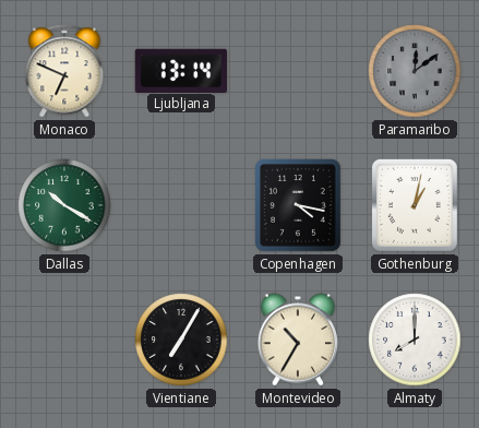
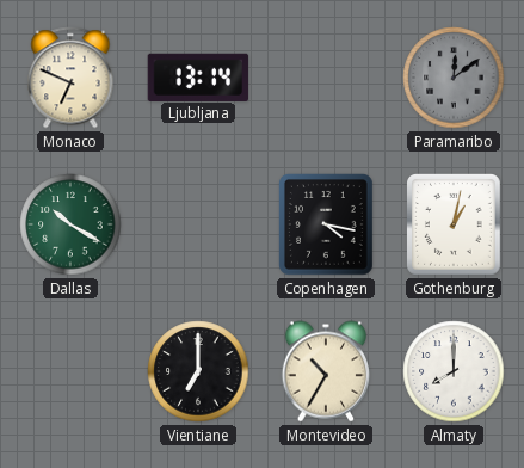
Vientiane: 7:05 -> 7:00 (198, 371)
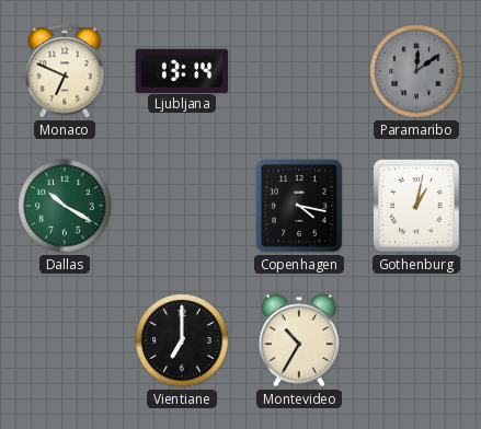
Almaty: 8:00 -> none (454, 371)
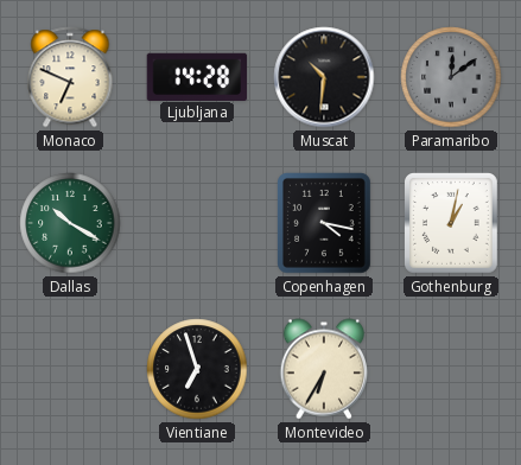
Ljubljana: 13:14 -> 14:28 (197, 76)
Muscat: none -> 10:31 (324, 77)
Vientiane: 7:00 -> 6:57 (197, 369)
Montevideo: 10:35 -> 6:35 (324, 369)
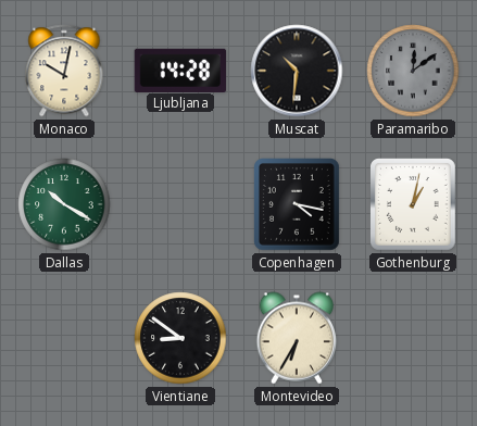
Monaco: 6:49 -> 10:02 (64, 71)
Vientiane: 6:57 -> 8:51 (180, 338)
